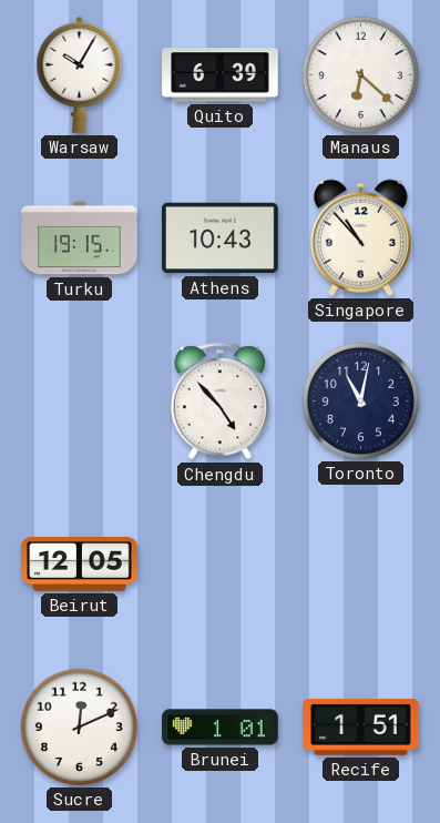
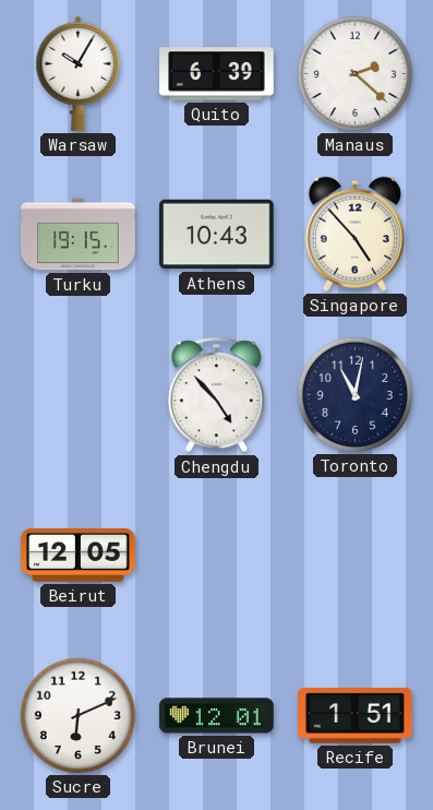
Manaus: 6:22 -> 2:22 (354, 73)
Singapore: 10:53 -> 4:53 (354, 234)
Sucre: 12:11 -> 6:11 (77, 715)
Brunei: 1:01 -> 12:01 (217, 716)
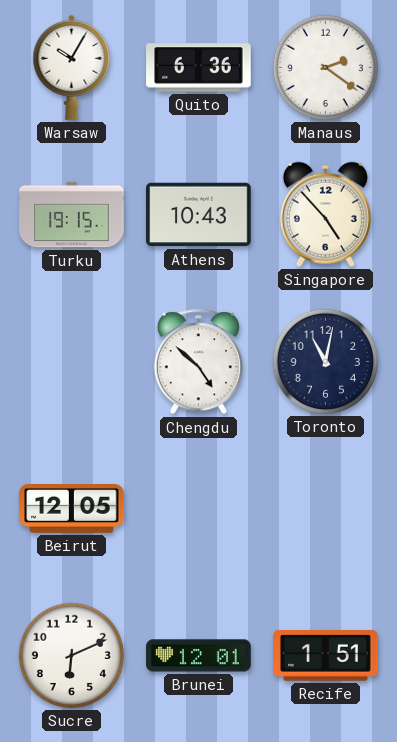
Quito: 6:39 -> 6:36 (199, 68)
Manaus: 2:22 -> 2:21 (325, 67)
Chengdu: 4:53 -> 4:52 (198, 362)
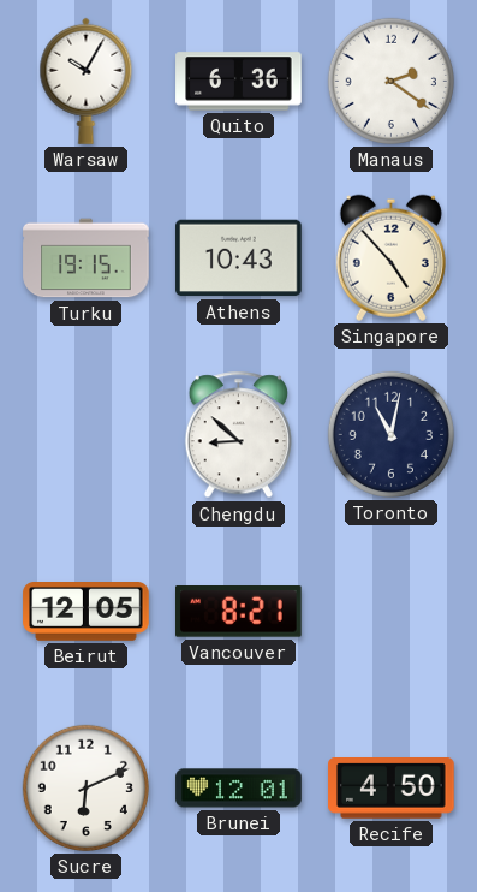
Chengdu: 4:52 -> 8:52 (238, 435)
Vancouver: none -> 8:21 (239, 612)
Recife: 1:51 -> 4:50 (392, 789)
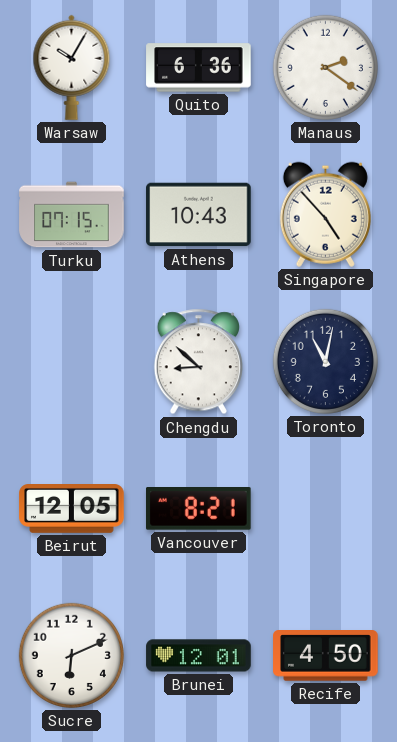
Turku: 19:15 -> 07:15 (72, 215)
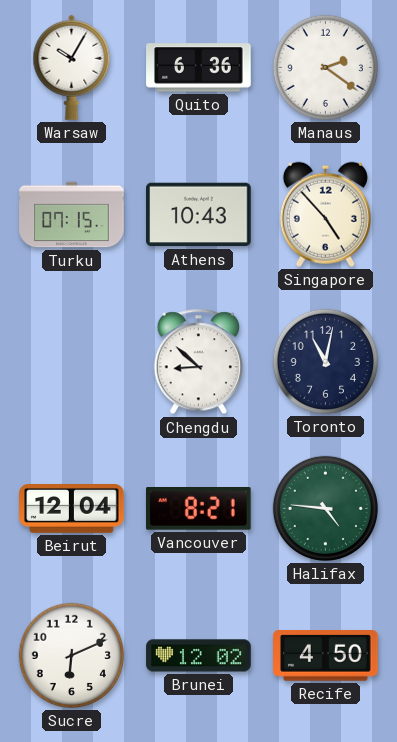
Beirut: 12:05 -> 12:04 (72, 509)
Halifax: none -> 4:46 (325, 508)
Brunei: 12:01 -> 12:02 (199, 656)
